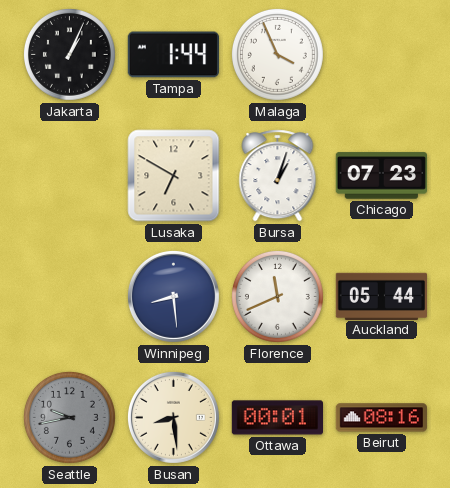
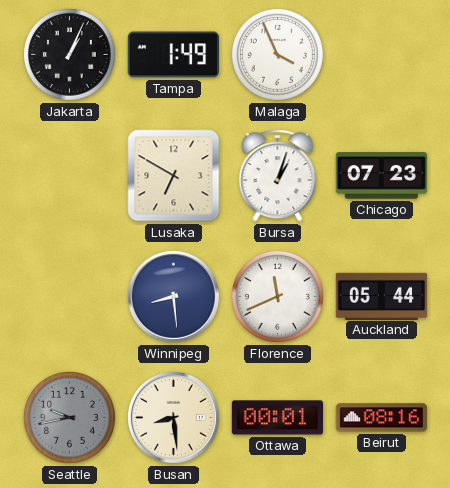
Tampa: 1:44 -> 1:49 (173, 55)
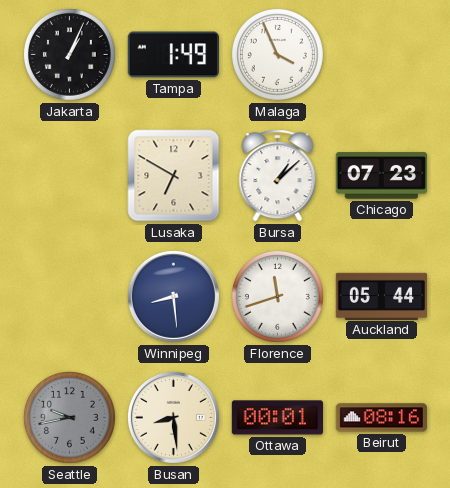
Bursa: 1:03 -> 1:08 (278, 176)
Florence: 11:41 -> 11:42 (277, 296)
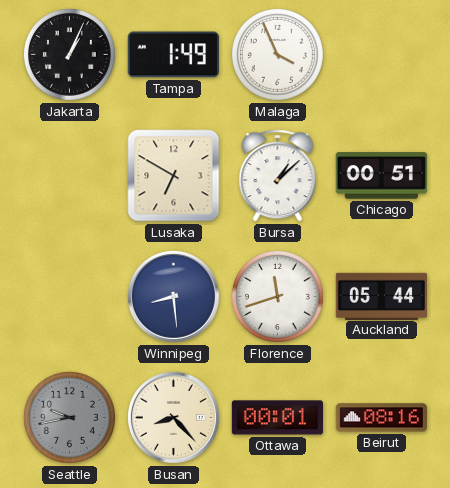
Chicago: 07:23 -> 00:51 (381, 176)
Busan: 8:29 -> 8:23 (173, 417)
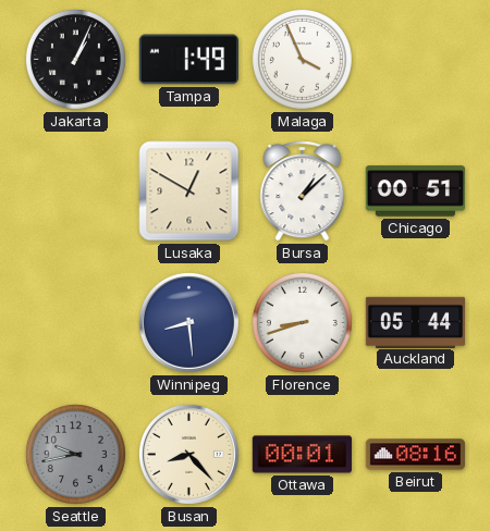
Lusaka: 6:50 -> 12:50 (189, 192)
Florence: 11:42 -> 8:42 (302, 322)
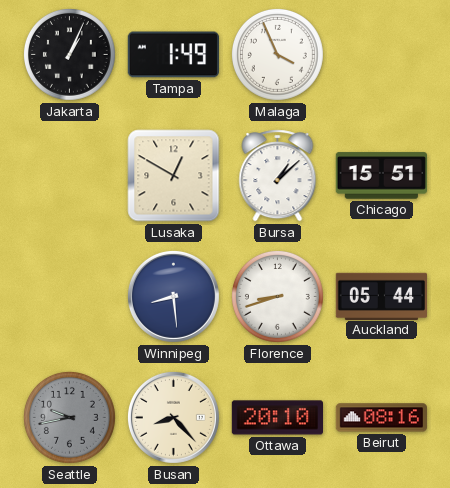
Chicago: 00:51 -> 15:51 (381, 176)
Ottawa: 00:01 -> 20:10 (277, 418)
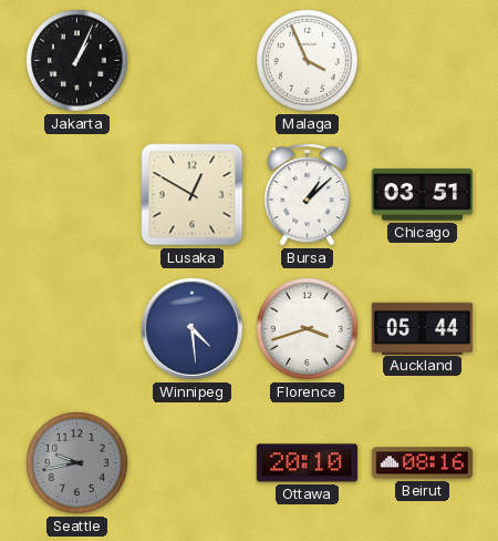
Tampa: 1:49 -> none (173, 55)
Chicago: 15:51 -> 03:51 (422, 195)
Winnipeg: 8:29 -> 4:29 (191, 328)
Florence: 8:42 -> 3:42 (307, 328)
Busan: 8:23 -> none (173, 417)
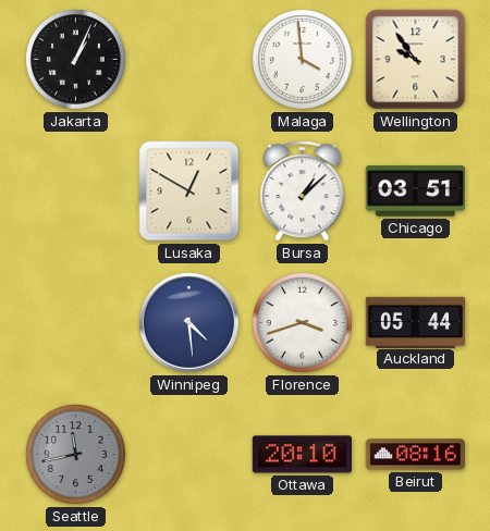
Malaga: 3:56 -> 3:59 (302, 59)
Wellington: none -> 9:54 (416, 60)
Seattle: 9:43 -> 11:43 (75, 454)
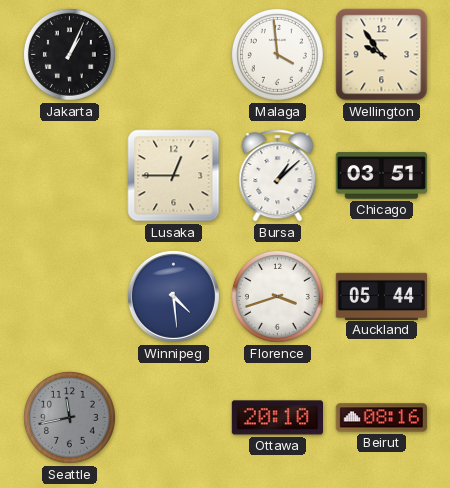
Lusaka: 12:50 -> 12:45 (174, 176)
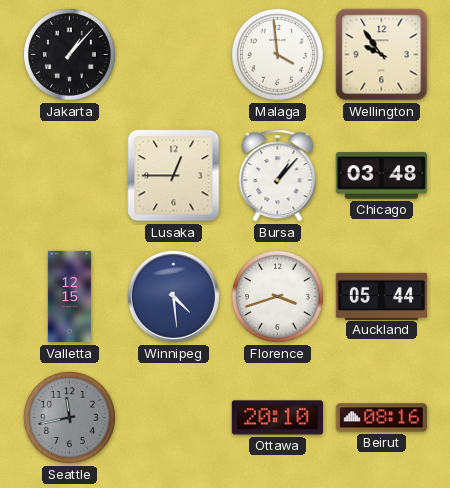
Jakarta: 1:04 -> 1:07 (69, 54)
Bursa: 1:08 -> 1:07 (278, 176)
Chicago: 03:51 -> 03:48 (381, 176)
Valletta: none -> 12:15 (69, 297)
